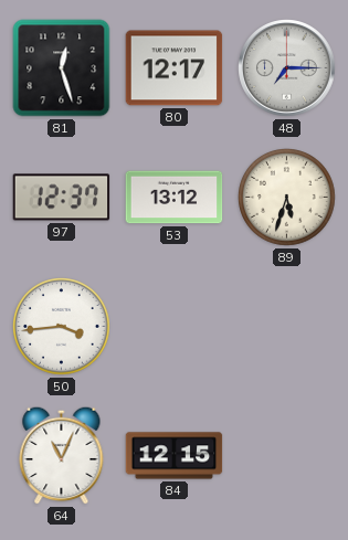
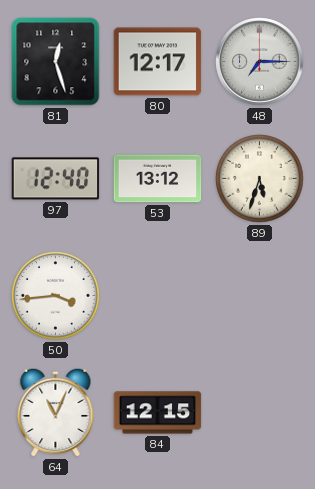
97: 12:37 -> 12:40 (56, 179)
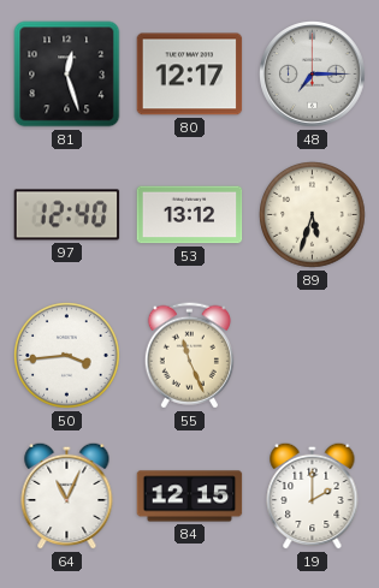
55: none -> 11:26 (189, 356)
19: none -> 2:00 (313, 495)
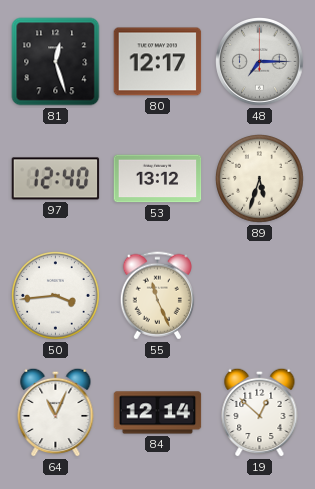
84: 12:15 -> 12:14 (158, 413)
19: 2:00 -> 12:52 (260, 412)
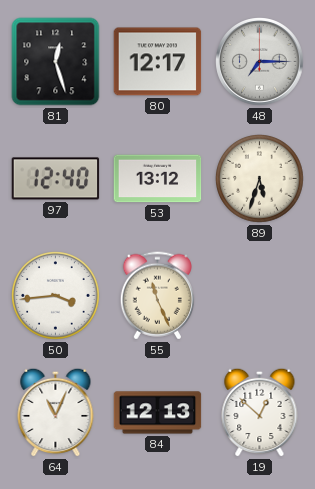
84: 12:14 -> 12:13 (158, 413)
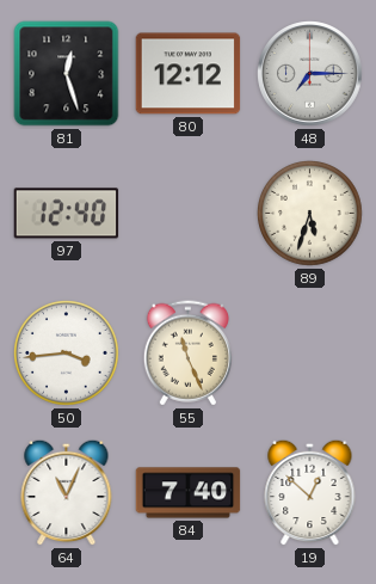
80: 12:17 -> 12:12 (189, 74)
53: 13:12 -> none (158, 179)
84: 12:13 -> 7:40 (189, 493)
